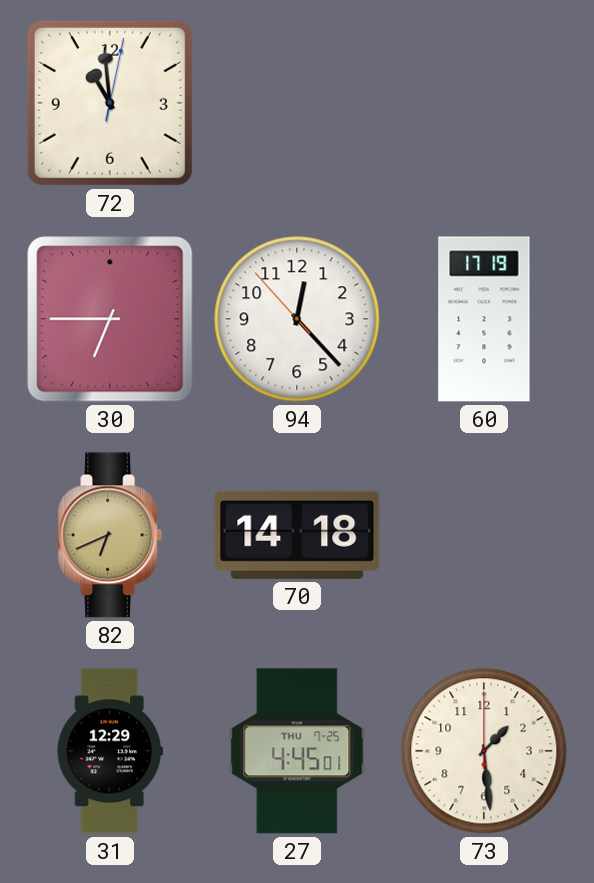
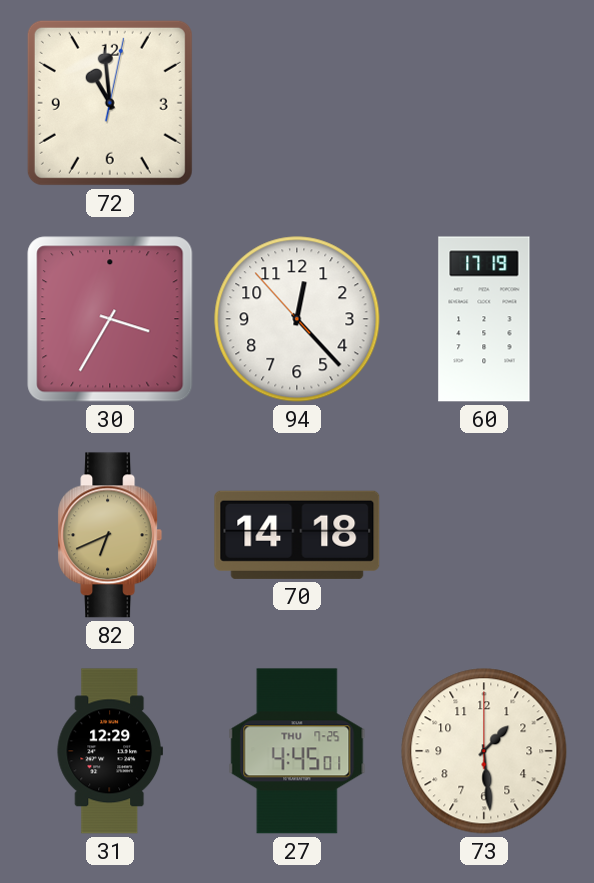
30: 6:45 -> 3:35 (110, 319)
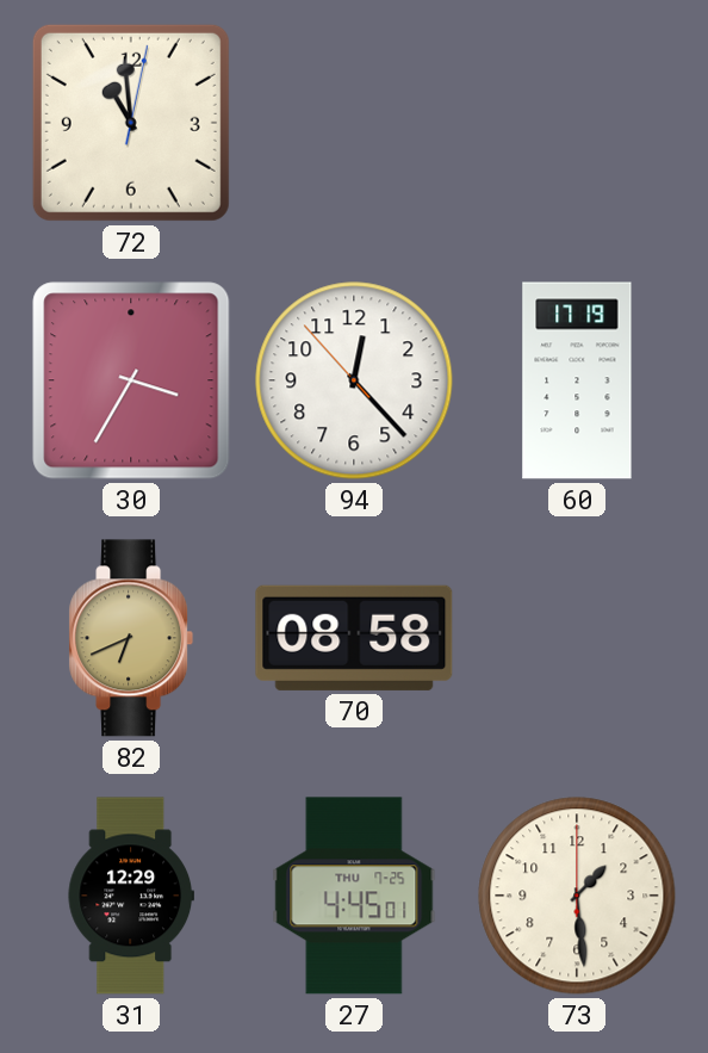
70: 14:18 -> 08:58 (354, 638)
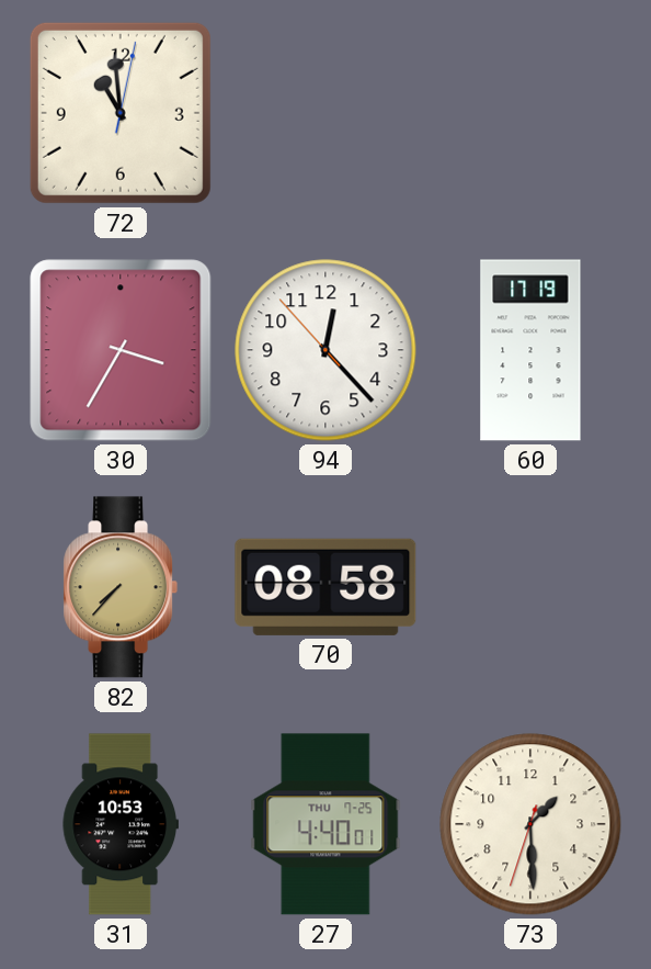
82: 6:41 -> 7:37 (121, 587)
31: 12:29 -> 10:53 (119, 824)
27: 4:45 -> 4:40 (325, 824)
73: 1:29:00 -> 1:29:33 (530, 824)
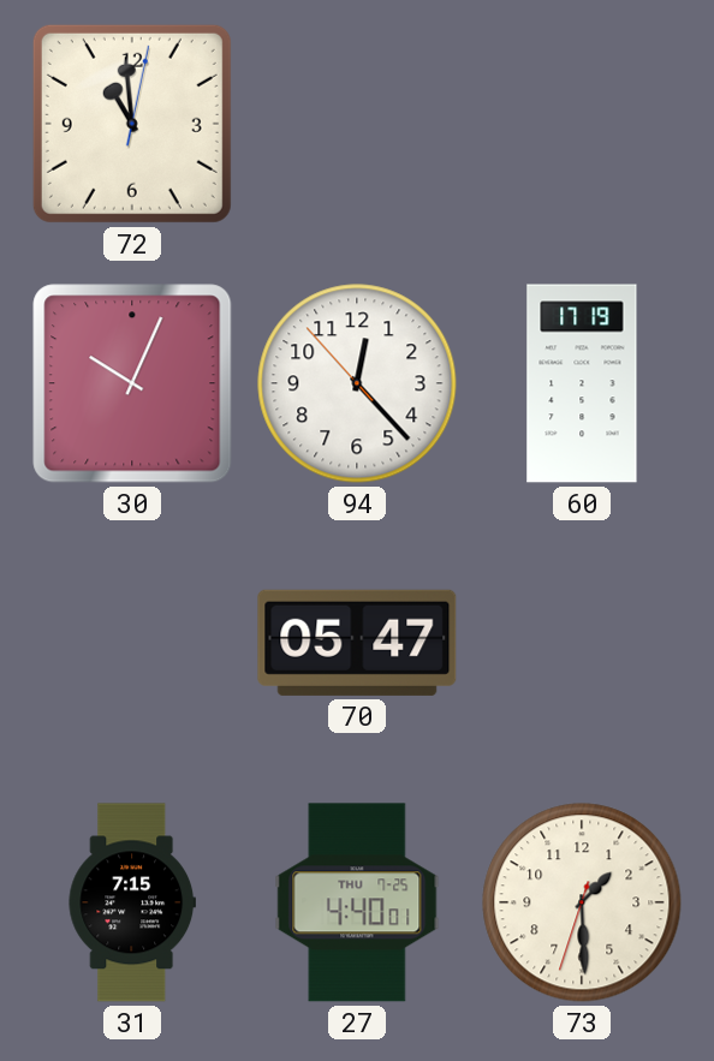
30: 3:35 -> 10:04 (132, 383)
82: 7:37 -> none (121, 587)
70: 08:58 -> 05:47 (357, 643)
31: 10:53 -> 7:15 (131, 902)
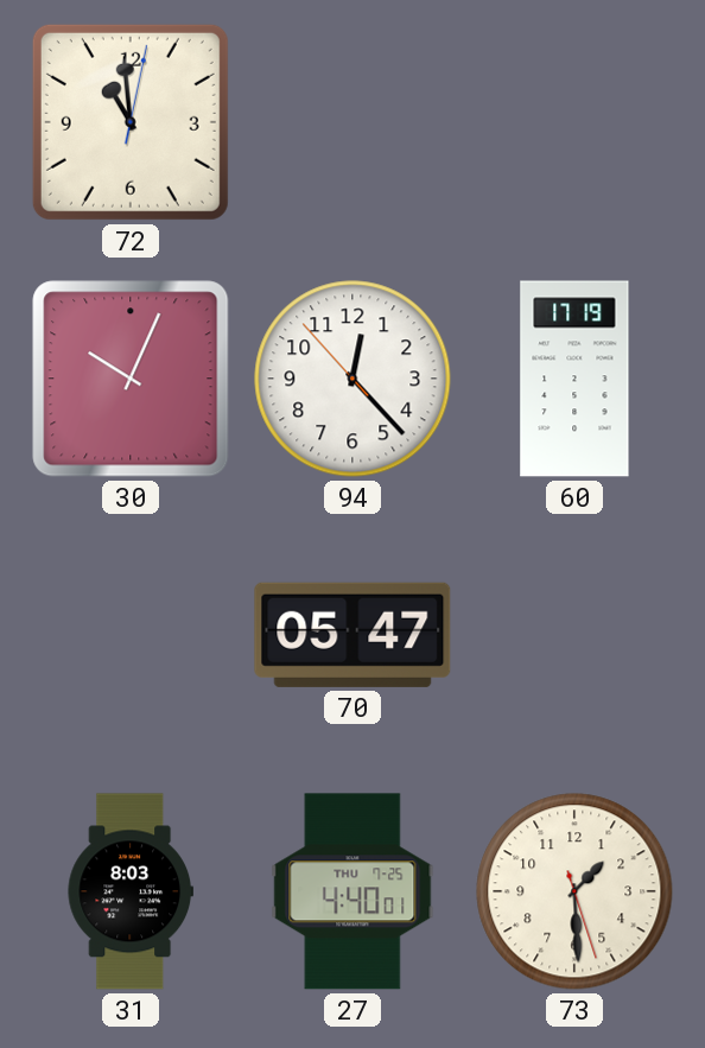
31: 7:15 -> 8:03 (129, 891)
73: 1:29:33 -> 1:29:27 (574, 891)
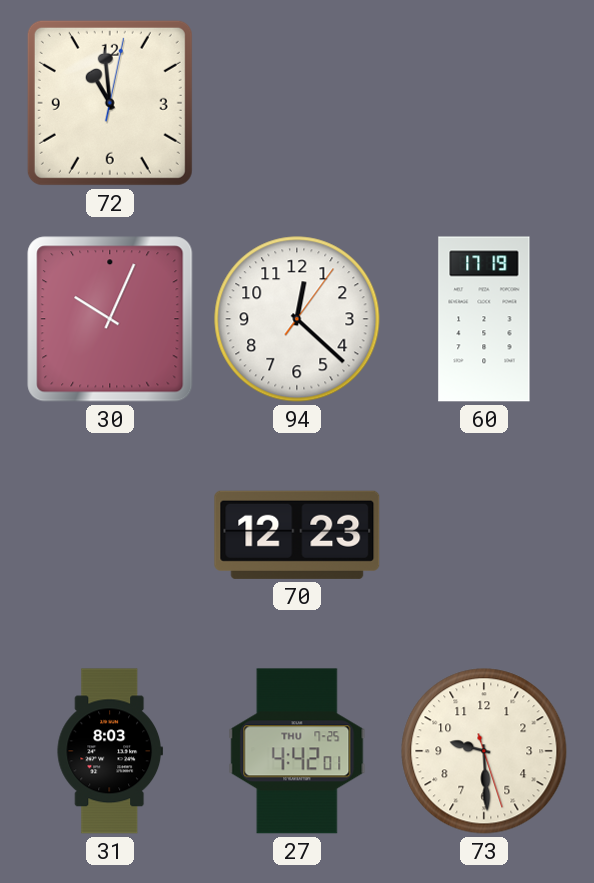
94: 12:22:53 -> 12:22:06 (297, 319)
70: 05:47 -> 12:23 (297, 535)
27: 4:40 -> 4:42 (297, 751)
73: 1:29 -> 9:29 (484, 751)
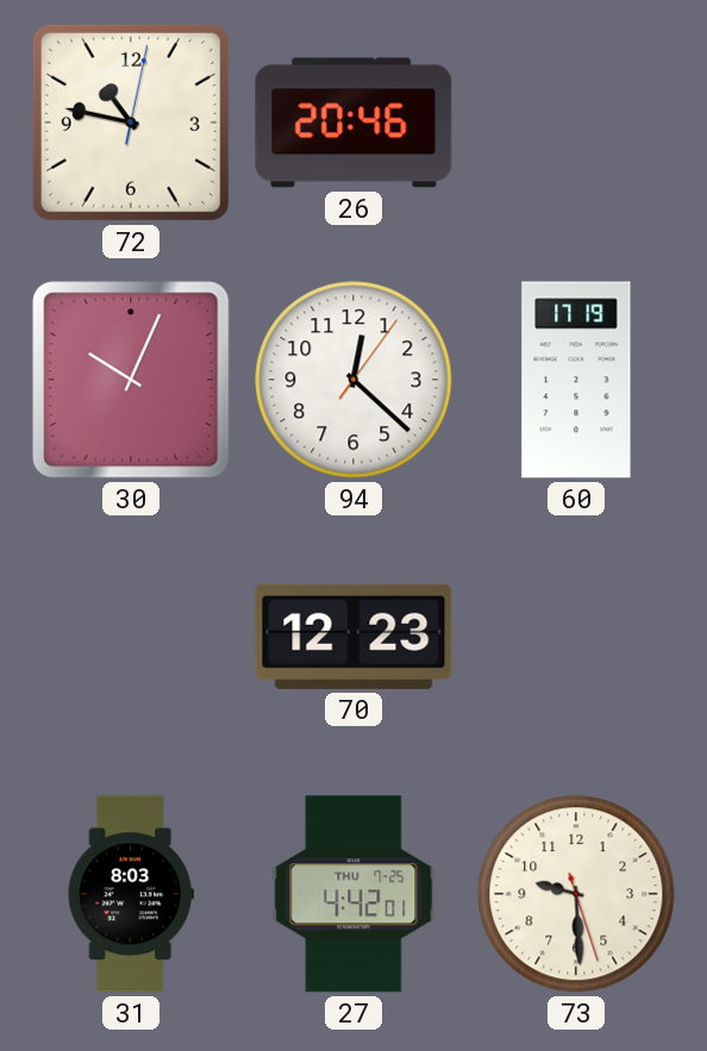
72: 10:59 -> 10:47 (131, 123)
26: none -> 20:46 (353, 123)
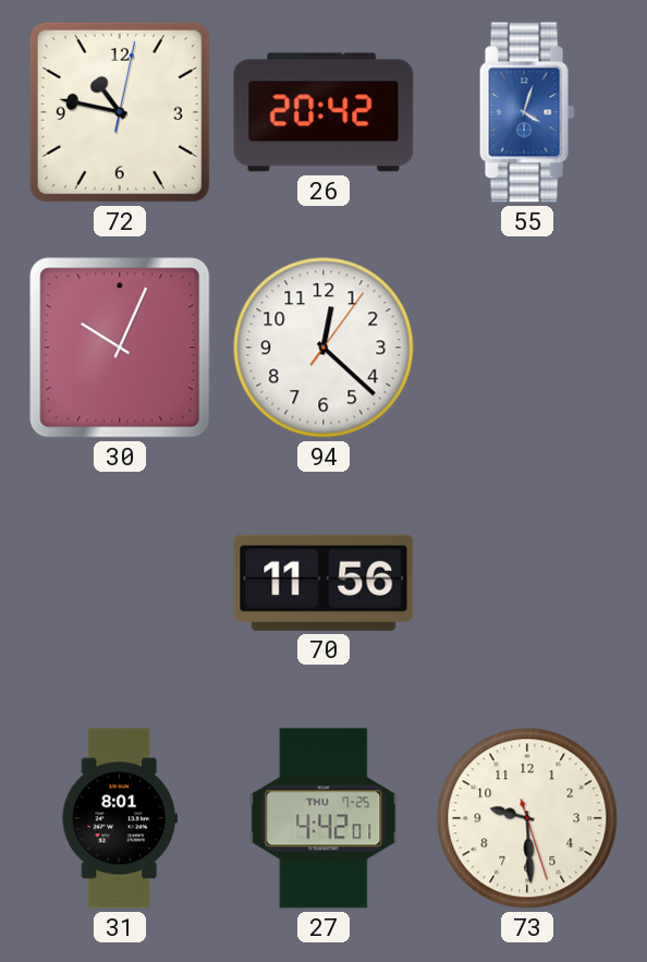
26: 20:46 -> 20:42 (323, 112)
55: none -> 4:03 (527, 112)
60: 17:19 -> none (576, 380)
70: 12:23 -> 11:56 (323, 583)
31: 8:03 -> 8:01 (119, 818)
